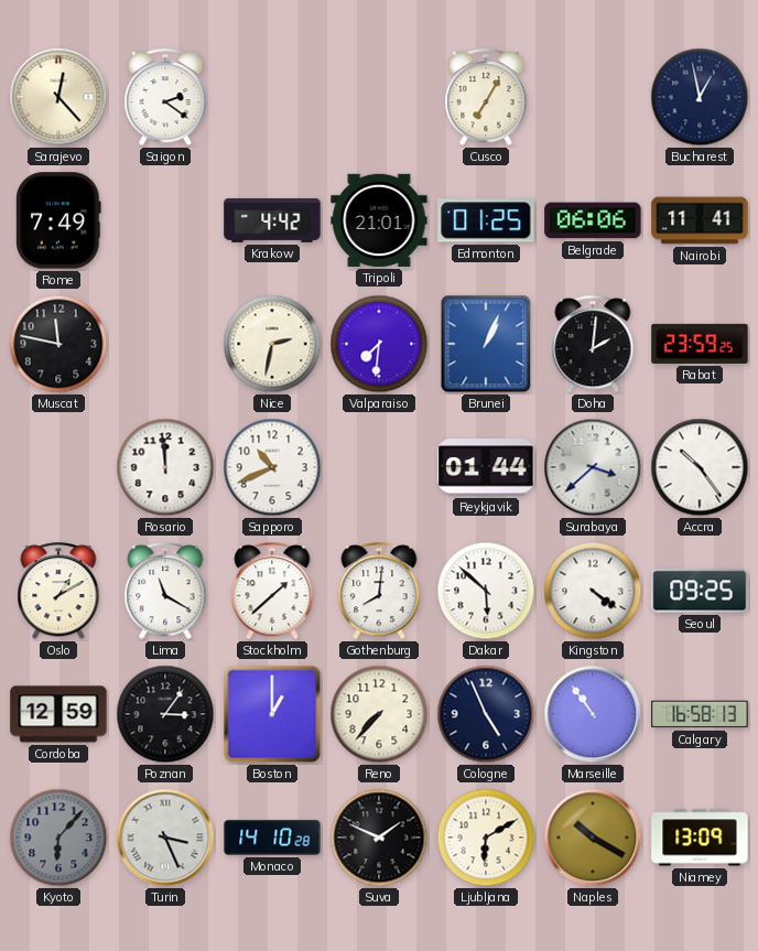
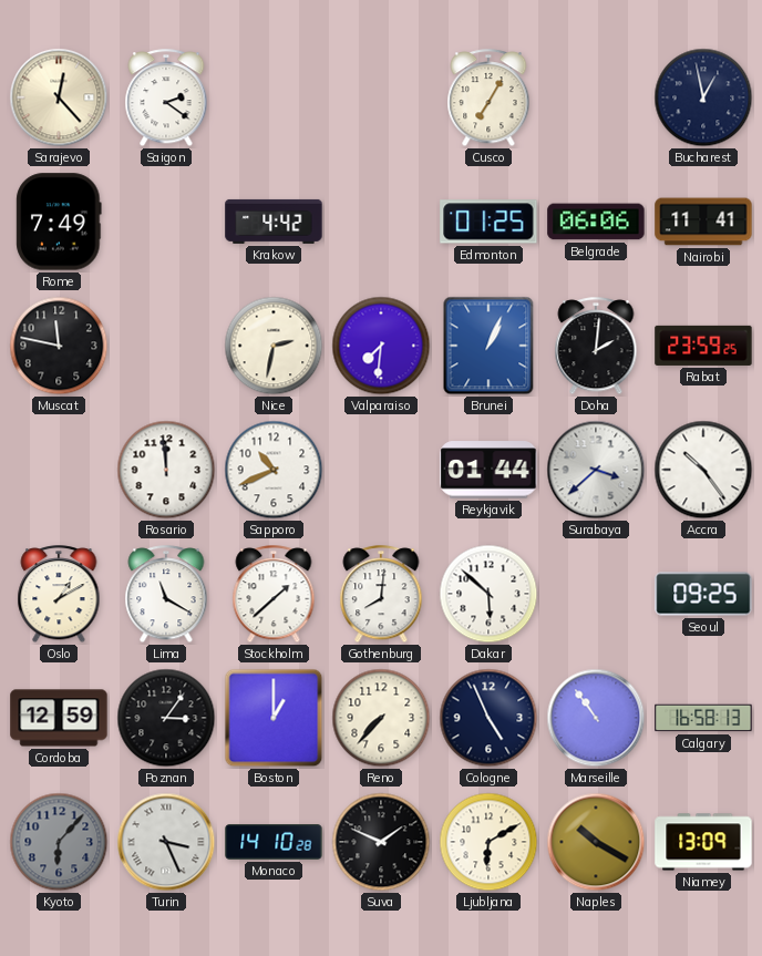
Tripoli: 21:01 -> none (379, 220)
Kingston: 4:21 -> none (593, 591)
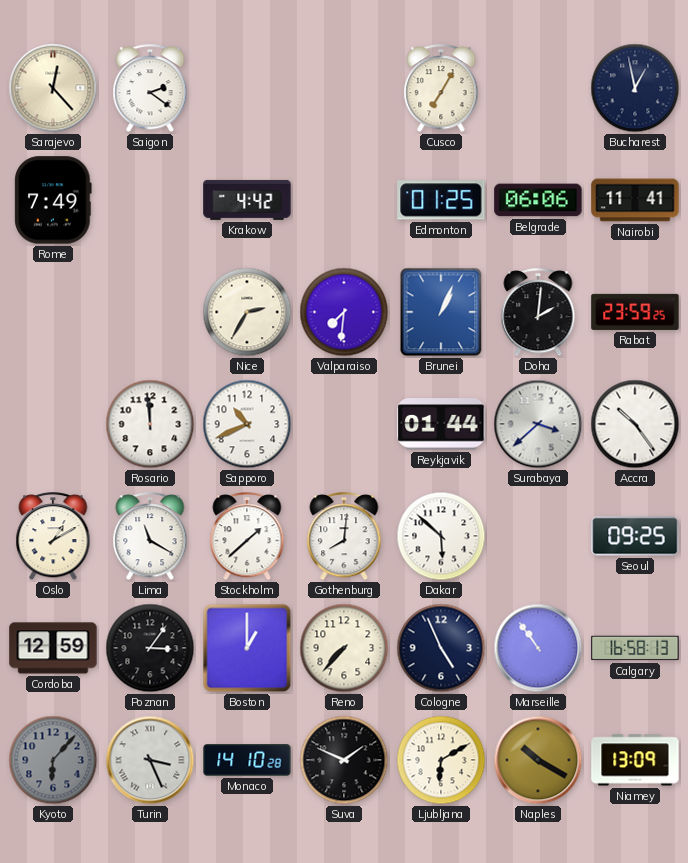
Muscat: 11:47 -> none (59, 346)
Nice: 2:32 -> 2:35 (247, 312)
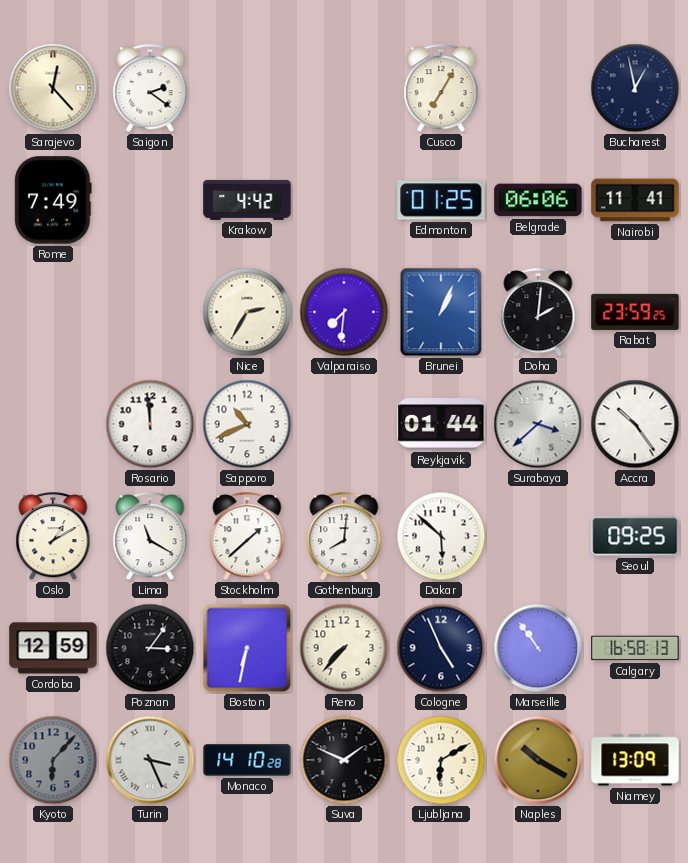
Boston: 1:00 -> 6:32 (247, 648)
